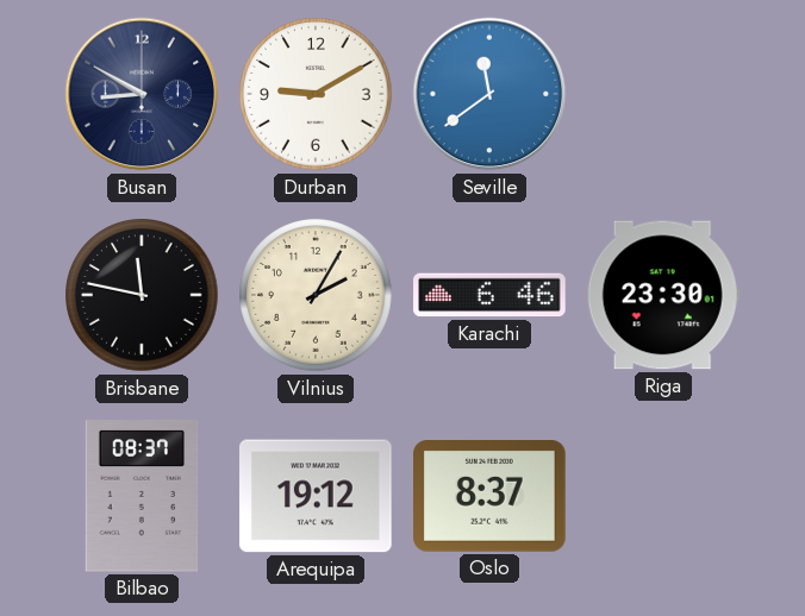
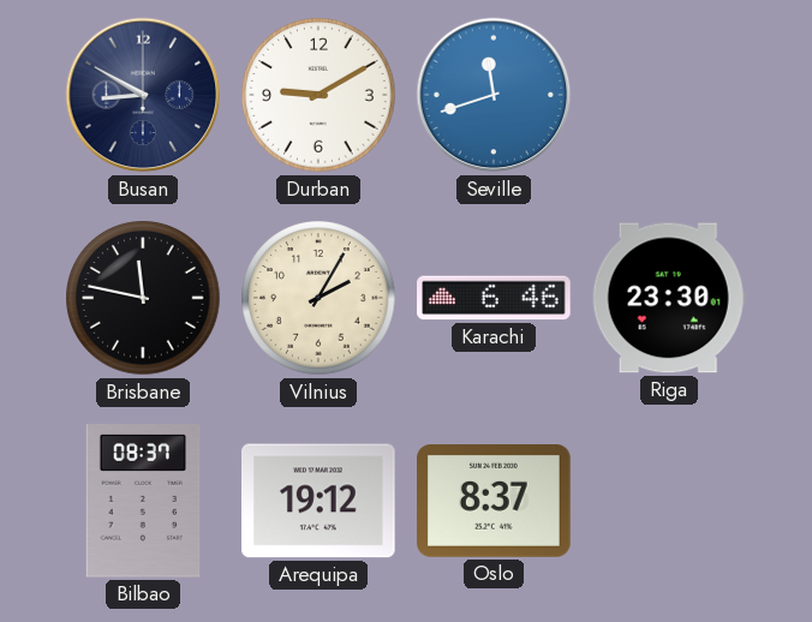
Seville: 11:39 -> 11:42 (494, 95)
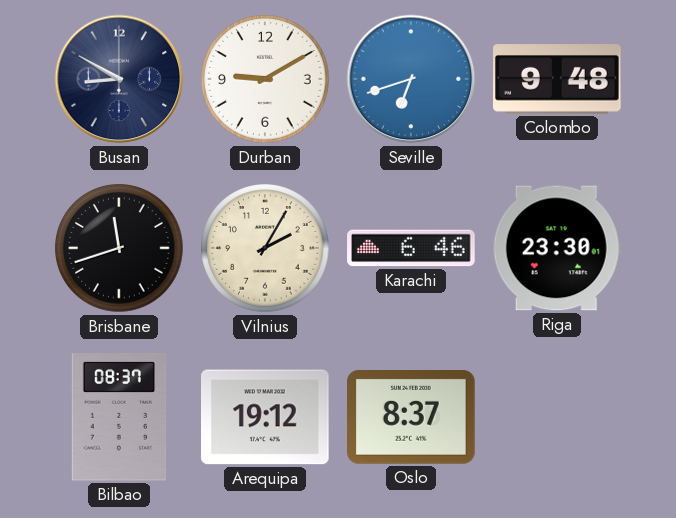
Seville: 11:42 -> 6:42 (411, 79)
Colombo: none -> 9:48 (557, 79)
Brisbane: 11:47 -> 11:42 (119, 248)
